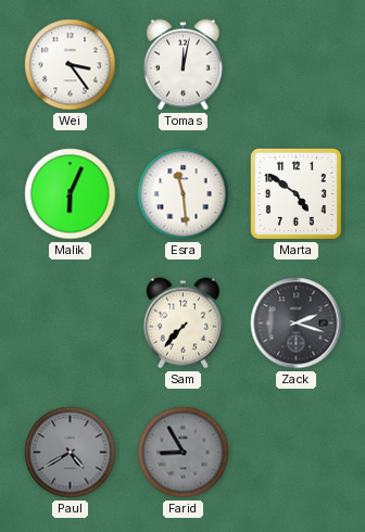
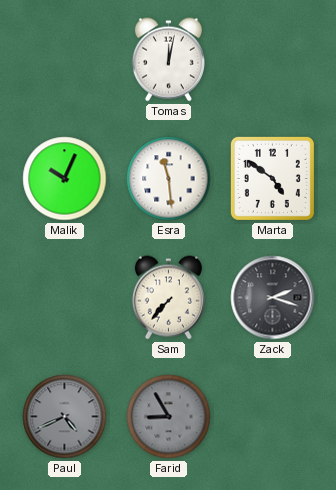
Wei: 3:24 -> none (71, 65)
Malik: 6:04 -> 10:04 (65, 179)
Paul: 4:40 -> 4:41 (65, 417)
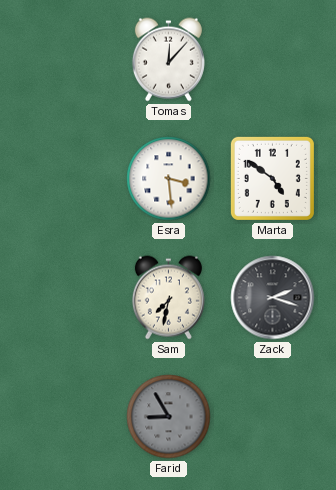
Tomas: 12:02 -> 12:07 (168, 60)
Malik: 10:04 -> none (65, 179)
Esra: 11:29 -> 3:29 (169, 179)
Sam: 7:37 -> 7:32 (168, 298)
Paul: 4:41 -> none (65, 417)
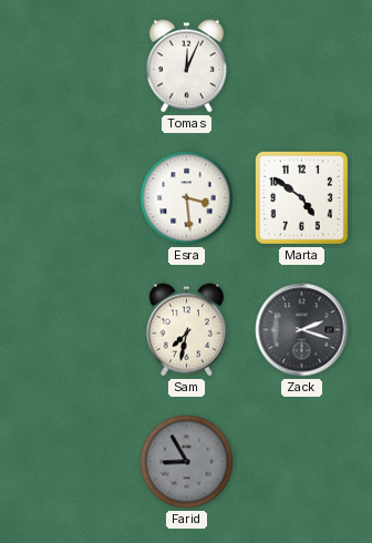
Tomas: 12:07 -> 12:04 (186, 66)
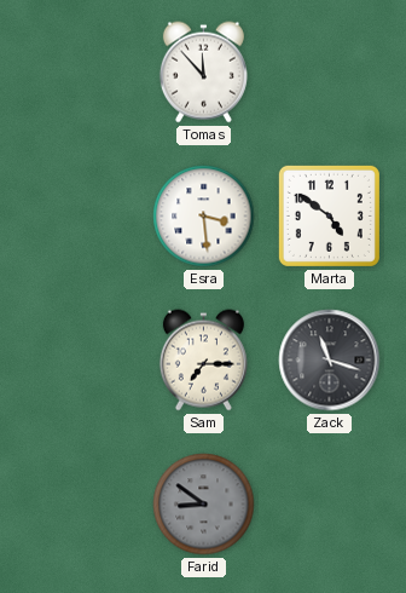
Tomas: 12:04 -> 11:53 (203, 73)
Sam: 7:32 -> 7:15 (203, 361)
Zack: 2:18 -> 11:18 (330, 361)
Farid: 8:55 -> 8:51 (204, 505)
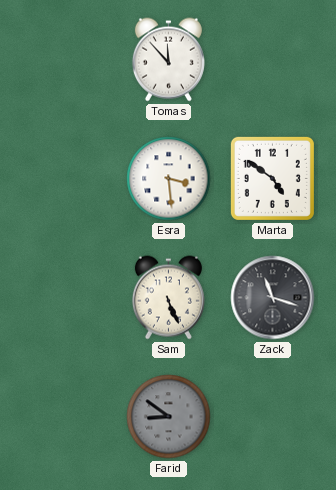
Sam: 7:15 -> 5:26 (168, 298)
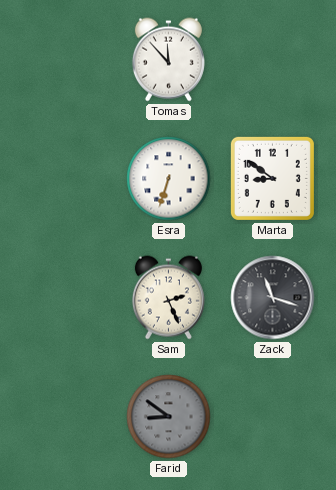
Esra: 3:29 -> 6:33 (169, 179)
Marta: 4:51 -> 8:51 (272, 178)
Sam: 5:26 -> 2:26 (168, 298)
